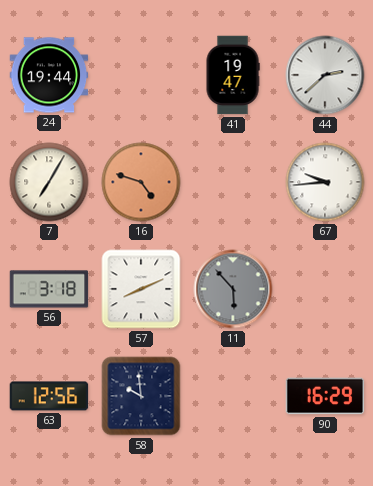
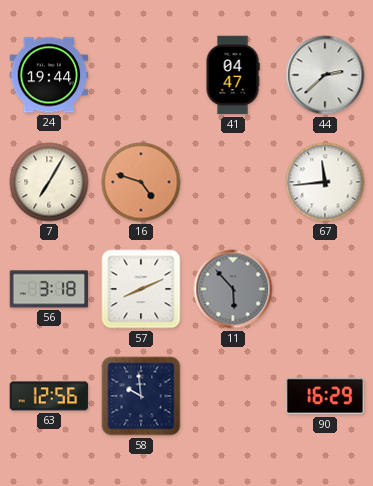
41: 19:47 -> 04:47 (233, 75)
67: 9:44 -> 11:44 (325, 182)
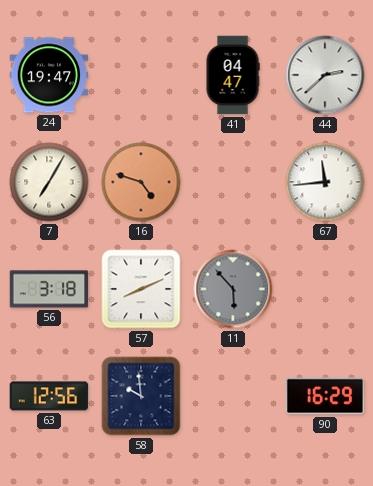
24: 19:44 -> 19:47 (49, 75)
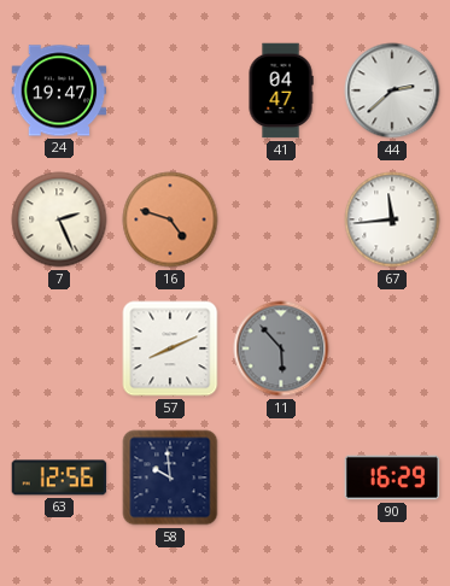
7: 7:05 -> 2:26 (59, 219)
56: 3:18 -> none (49, 289)
